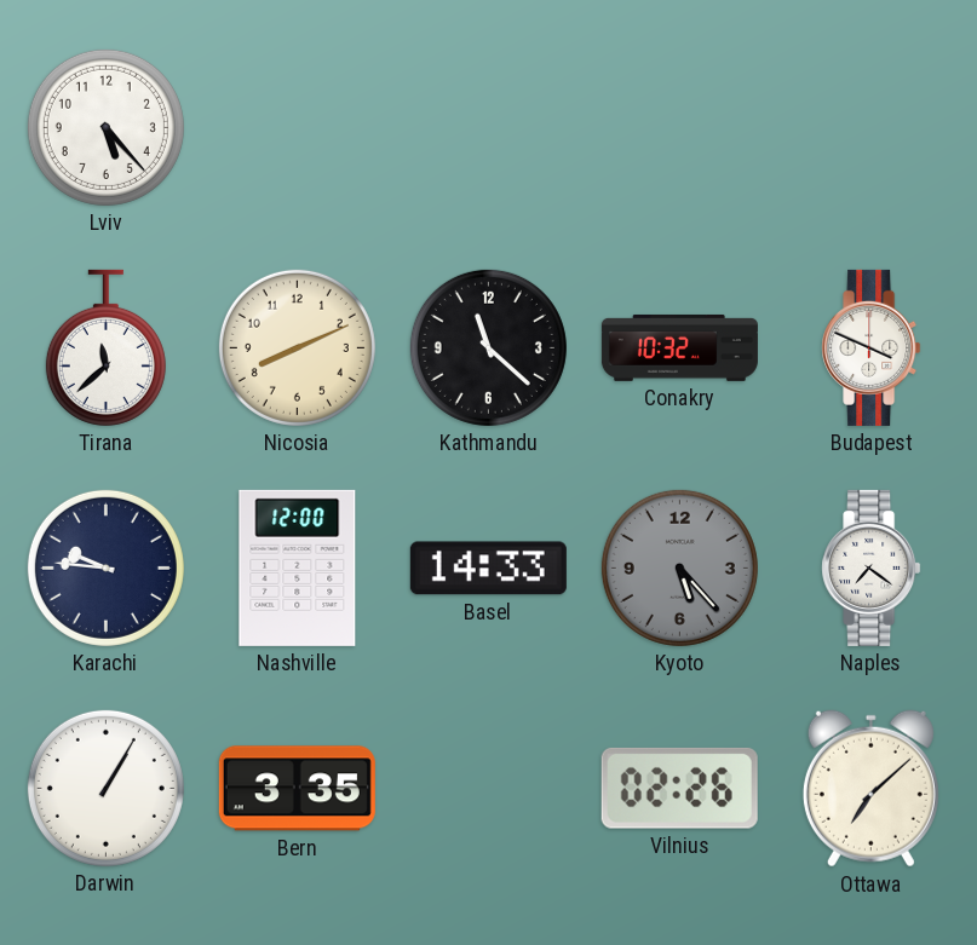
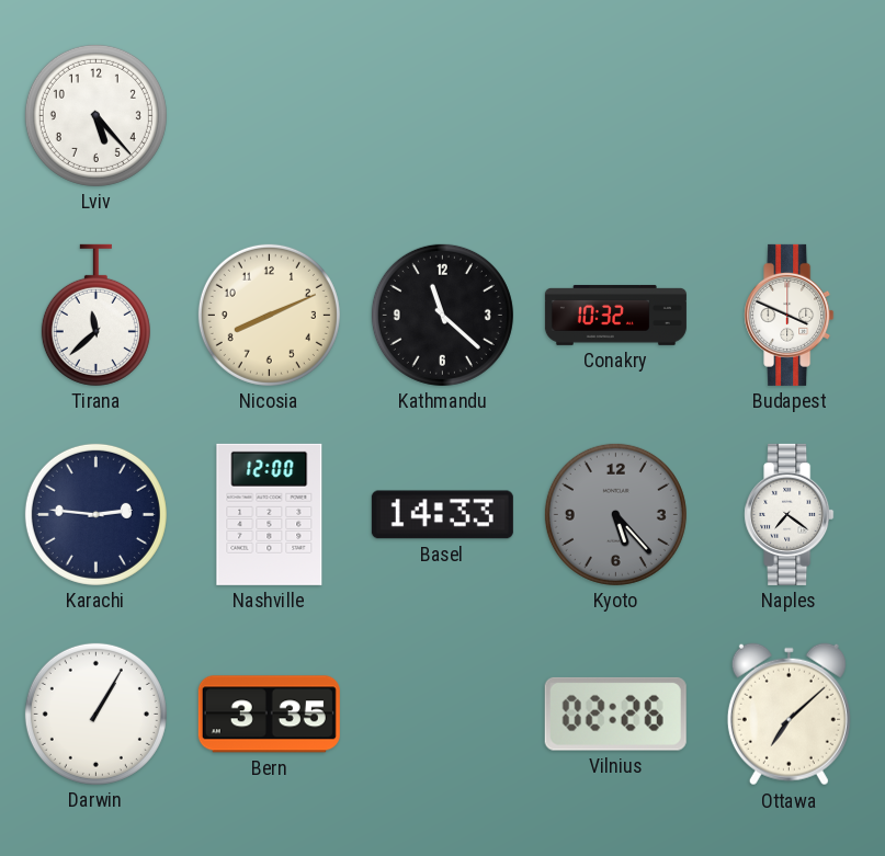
Karachi: 9:46 -> 2:46 (95, 514)
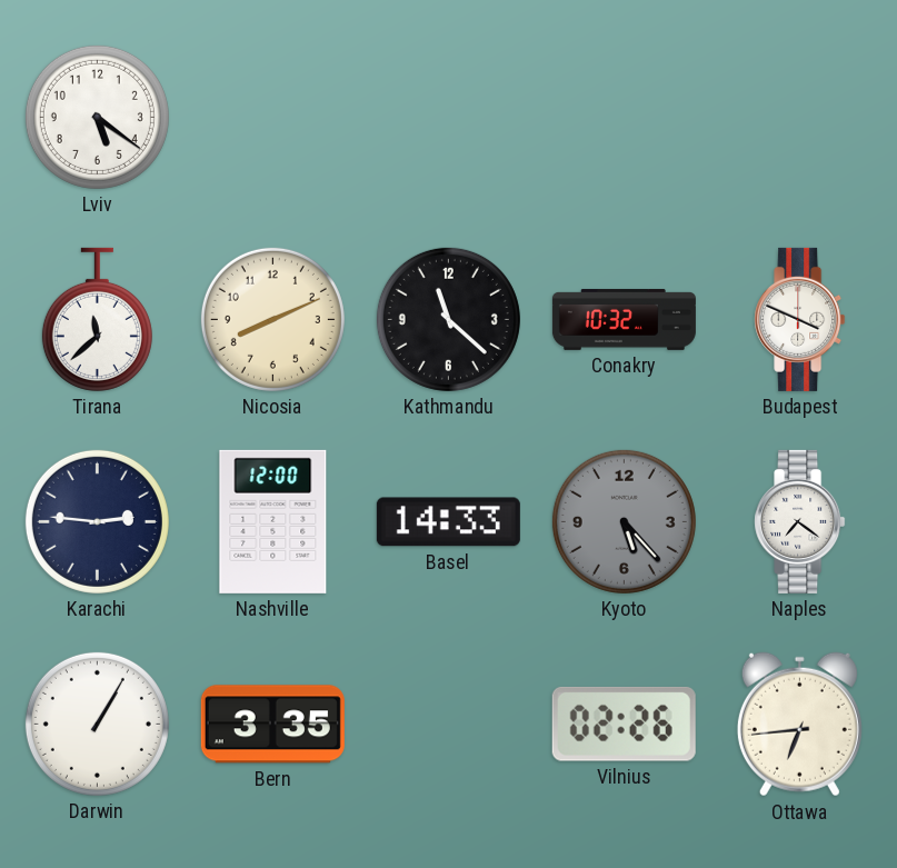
Lviv: 5:23 -> 5:21 (97, 117)
Ottawa: 7:08 -> 6:44 (799, 725)
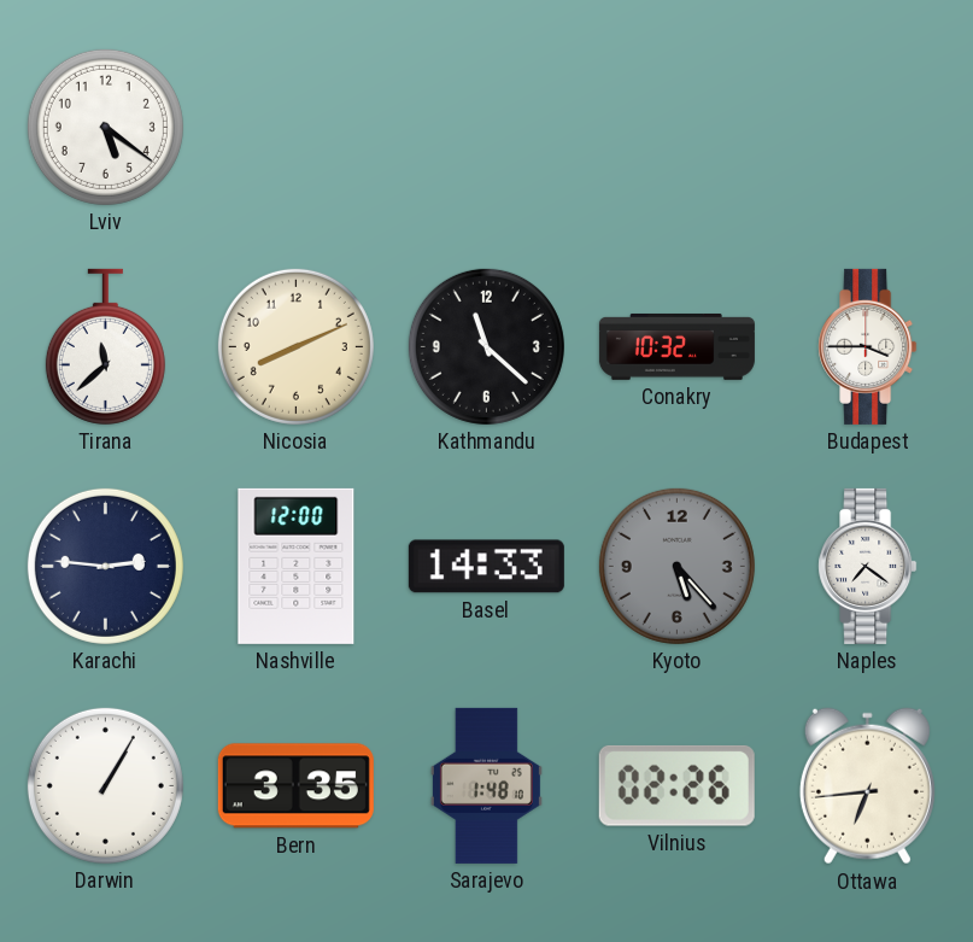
Budapest: 3:49 -> 3:45 (868, 346)
Sarajevo: none -> 1:48 (486, 785)
